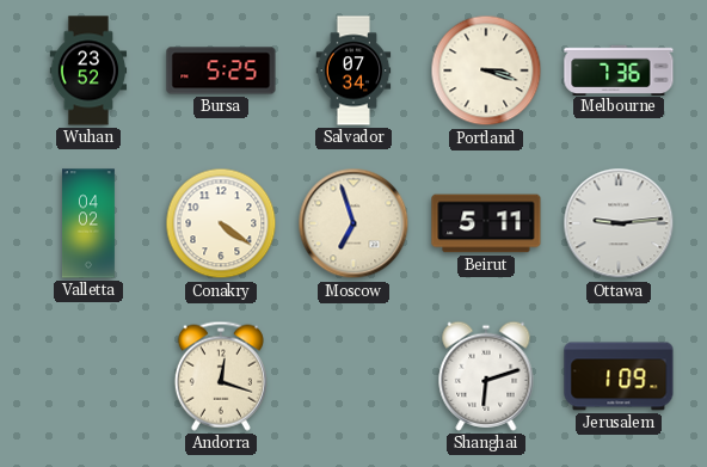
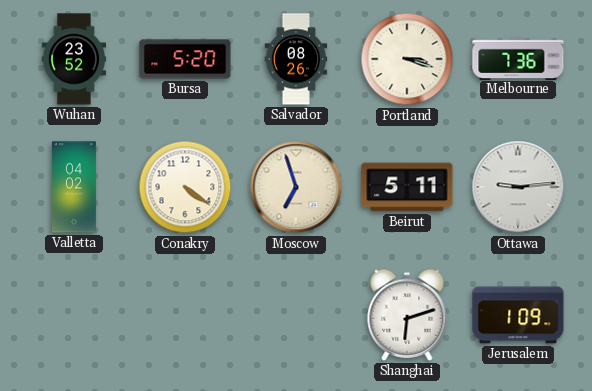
Bursa: 5:25 -> 5:20 (185, 59)
Salvador: 07:34 -> 08:26 (296, 59)
Andorra: 12:18 -> none (221, 376)
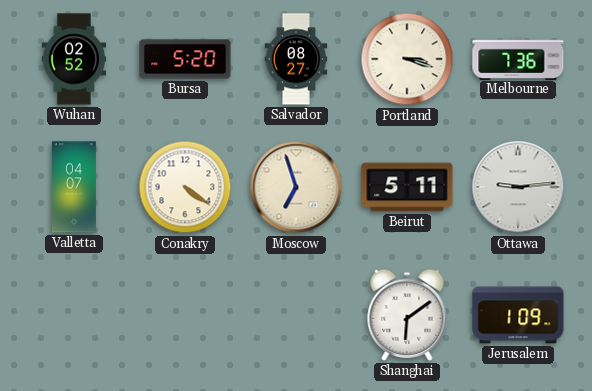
Wuhan: 23:52 -> 02:52 (74, 59)
Salvador: 08:26 -> 08:27 (296, 59)
Valletta: 04:02 -> 04:07 (74, 187)
Shanghai: 6:12 -> 6:09 (407, 315)
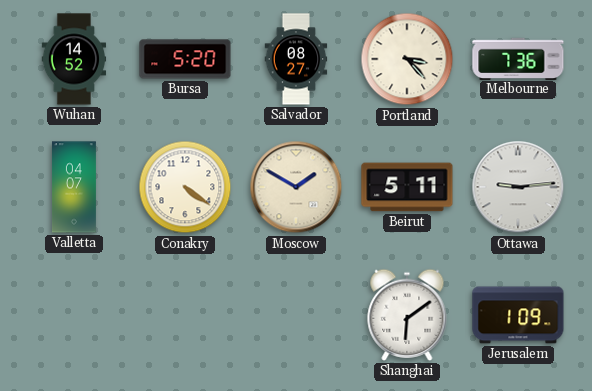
Wuhan: 02:52 -> 14:52 (74, 59)
Portland: 3:18 -> 3:23 (407, 59)
Moscow: 6:57 -> 1:50 (296, 187)
